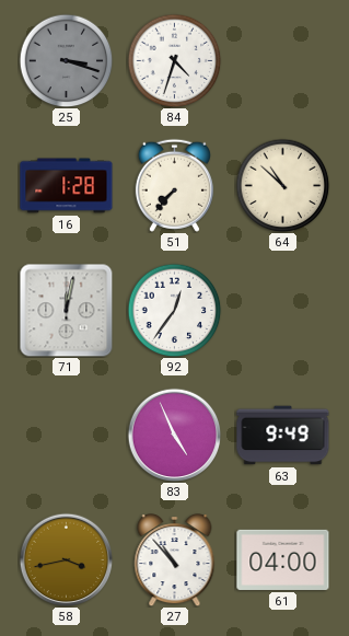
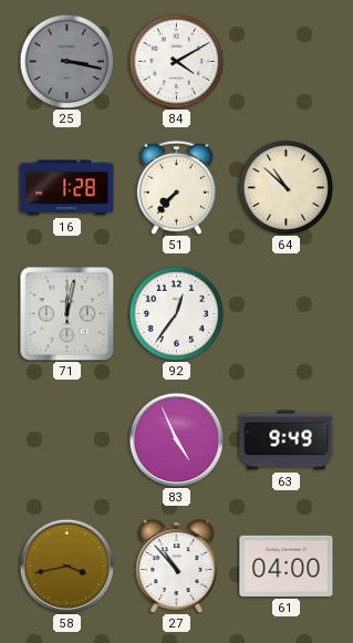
25: 3:18 -> 3:17 (66, 61)
84: 4:33 -> 4:10 (176, 61)
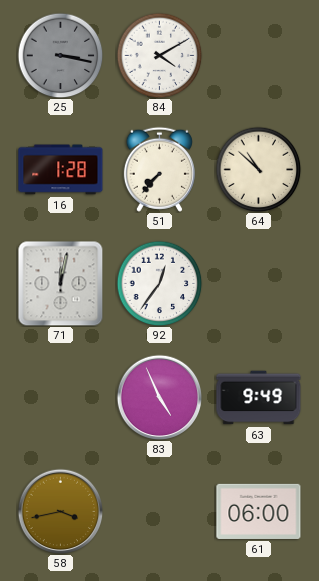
27: 10:53 -> none (177, 567)
61: 04:00 -> 06:00 (259, 511)
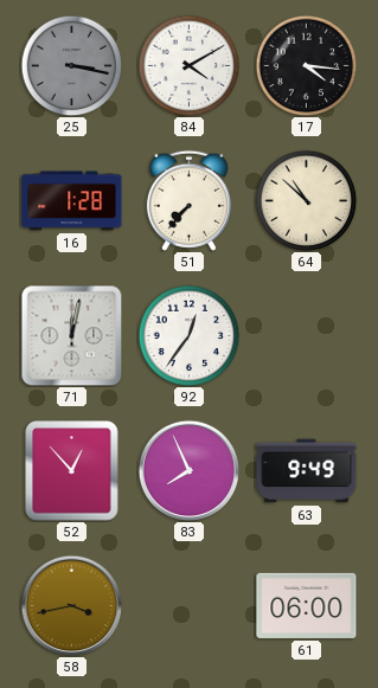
17: none -> 4:16 (306, 65)
52: none -> 12:53 (72, 471)
83: 4:56 -> 7:56 (188, 470)
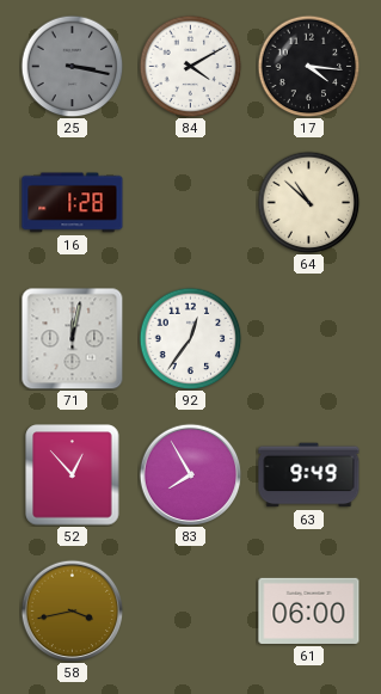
51: 7:37 -> none (188, 200)
83: 7:56 -> 7:55 (190, 474)
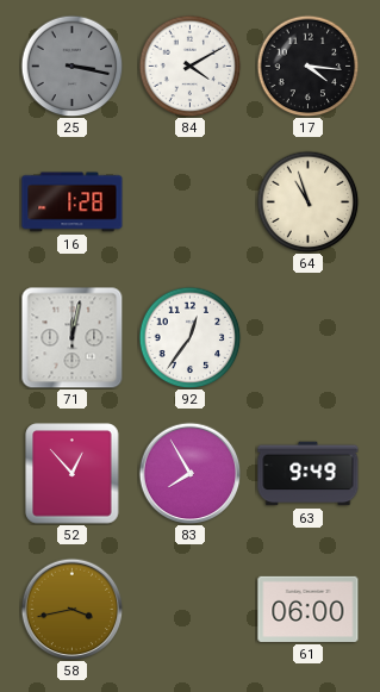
64: 10:52 -> 10:57 (307, 201)
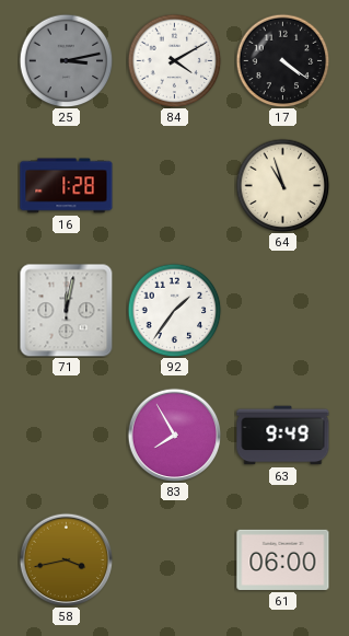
25: 3:17 -> 3:13 (66, 60)
17: 4:16 -> 4:21 (282, 60)
92: 12:36 -> 1:36 (174, 310)
52: 12:53 -> none (73, 474)
